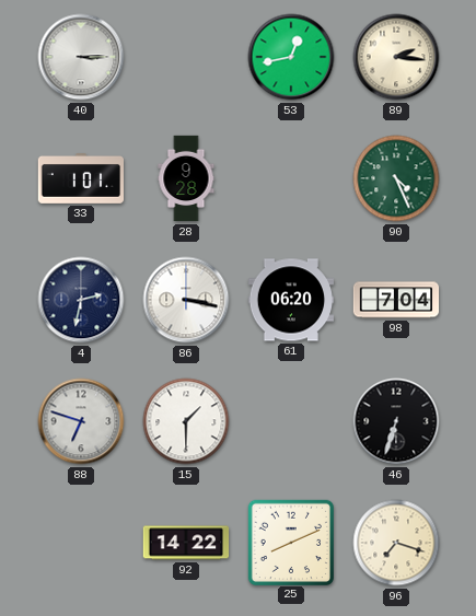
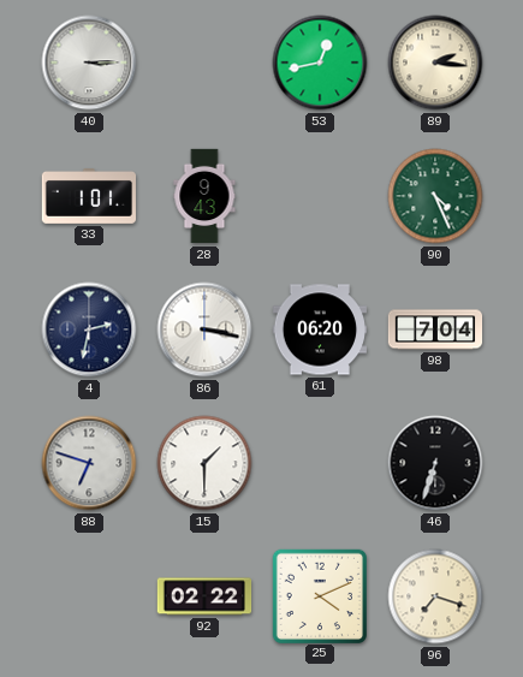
28: 9:28 -> 9:43 (204, 196)
92: 14:22 -> 02:22 (204, 596)
25: 8:11 -> 4:11 (319, 595)
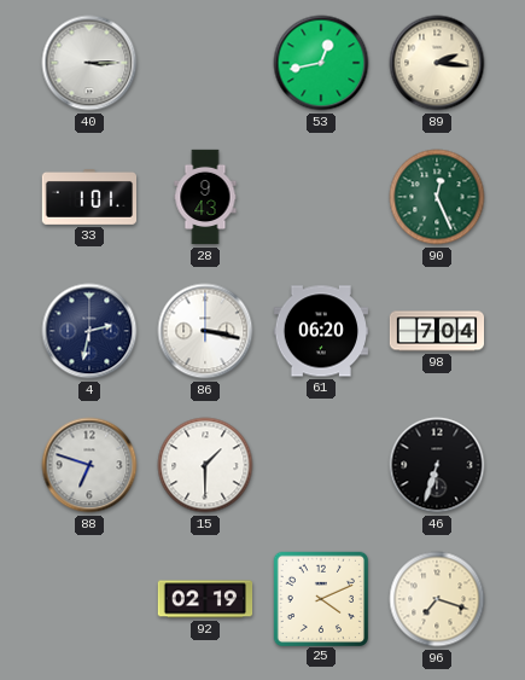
90: 4:26 -> 12:26 (437, 197)
92: 02:22 -> 02:19 (205, 599)
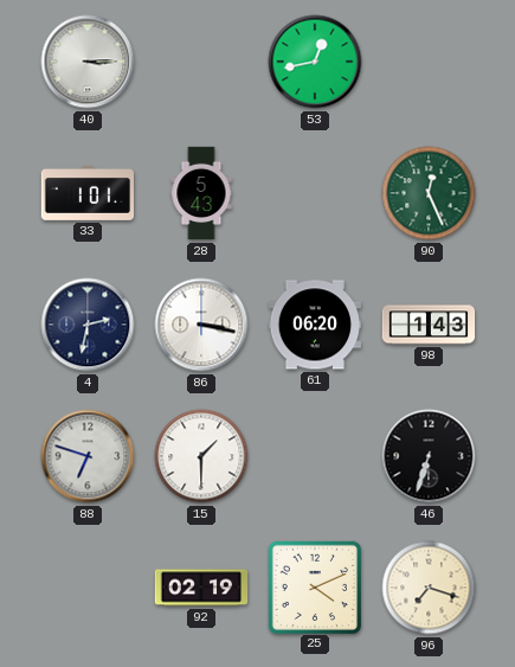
89: 2:16 -> none (437, 63)
28: 9:43 -> 5:43 (201, 193)
98: 7:04 -> 1:43 (429, 325)
